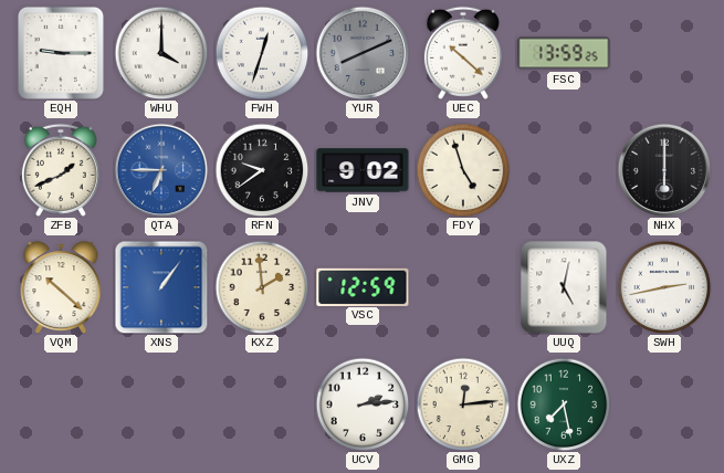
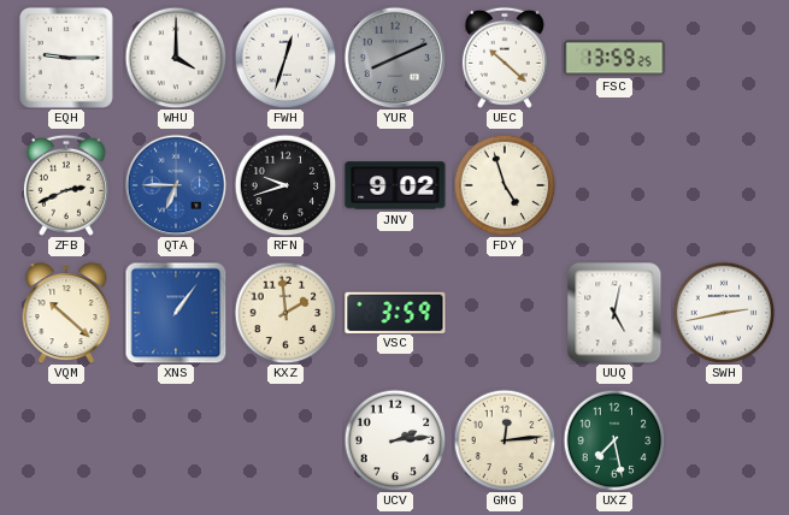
ZFB: 1:41 -> 2:41 (66, 185)
RFN: 9:39 -> 9:42 (285, 185)
NHX: 6:00 -> none (664, 170)
VSC: 12:59 -> 3:59 (395, 312)
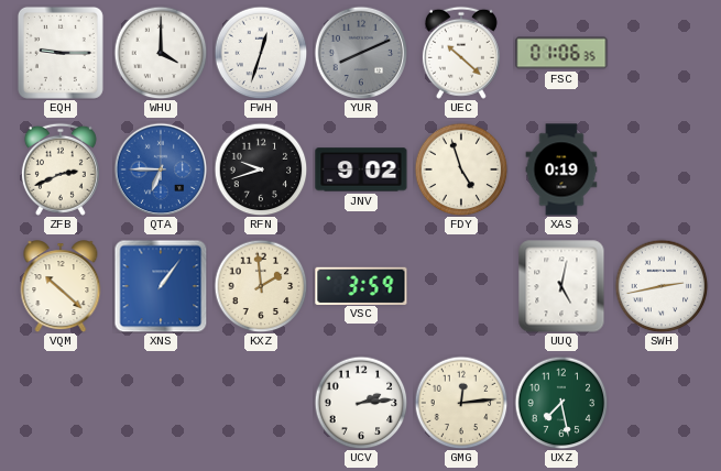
FSC: 13:59 -> 01:06 (561, 53)
XAS: none -> 0:19 (561, 169)
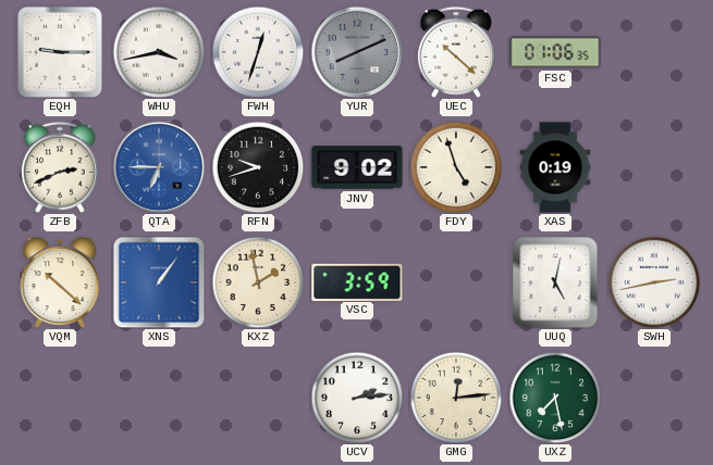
WHU: 4:00 -> 3:43 (159, 52)
KXZ: 1:59 -> 1:58 (258, 282)
